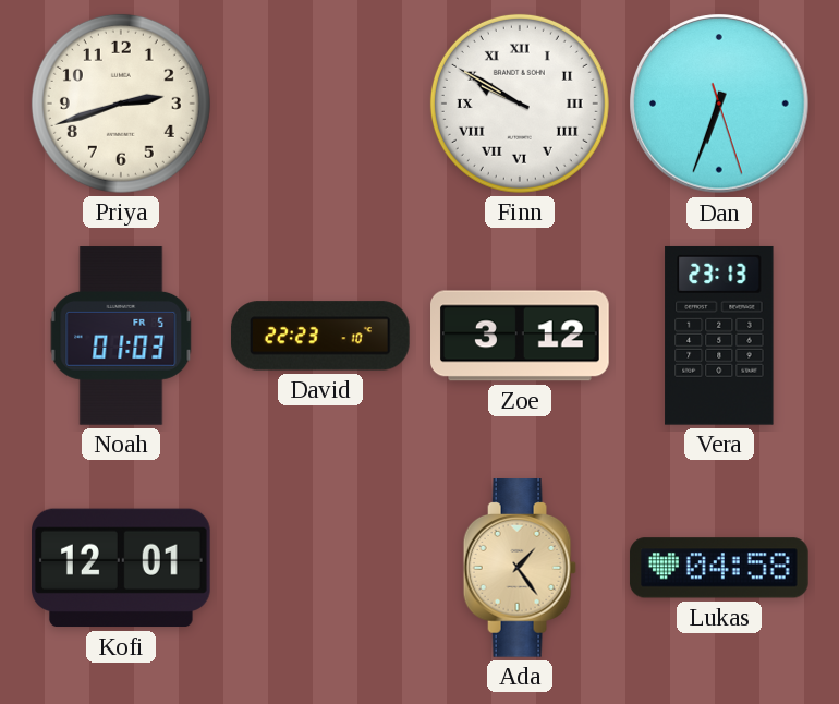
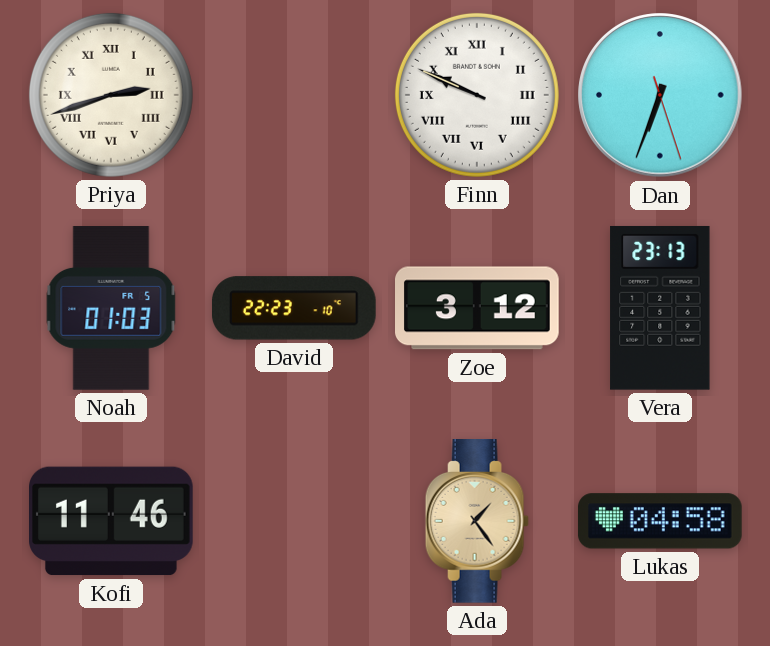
Priya numerals: Arabic -> Roman (111, 95)
Finn: 9:50 -> 9:49 (477, 95)
Kofi: 12:01 -> 11:46 (112, 521)
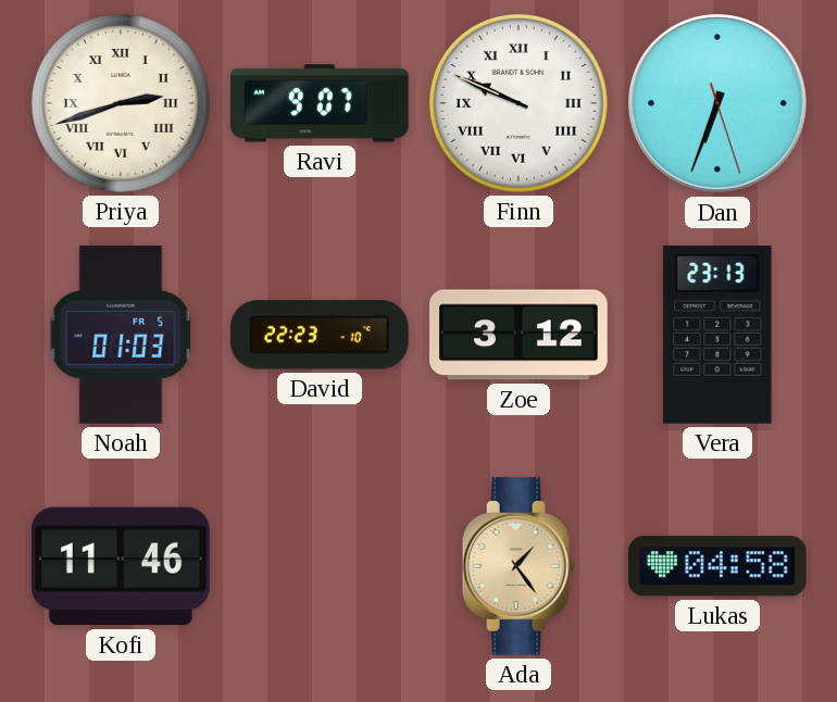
Ravi: none -> 9:07 (321, 103)
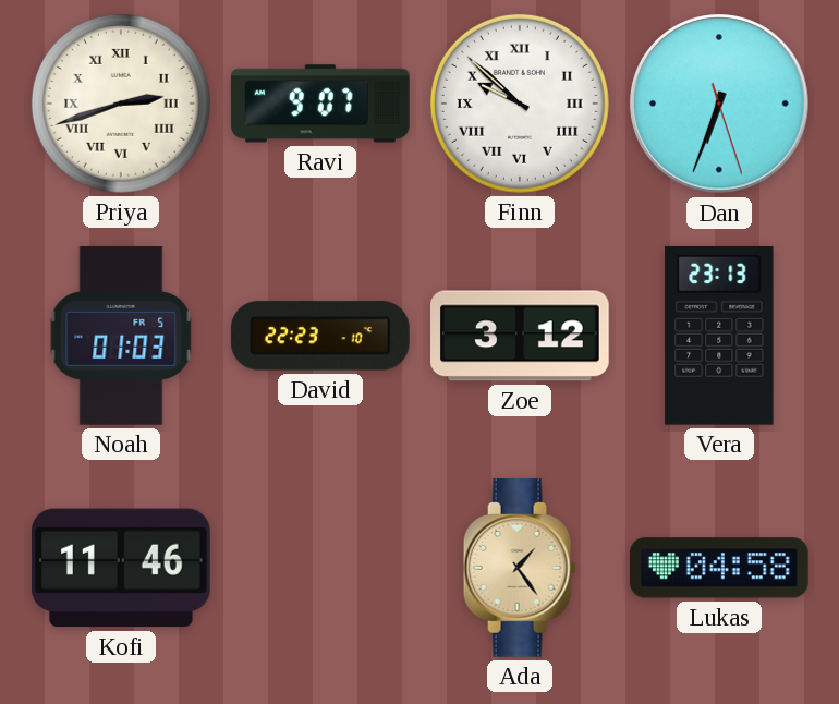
Finn: 9:49 -> 9:52 (520, 104)
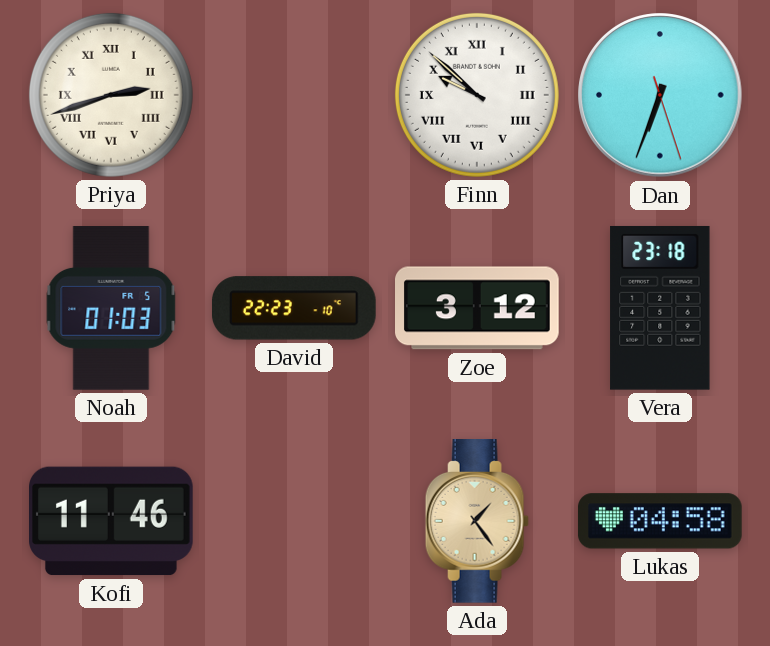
Ravi: 9:07 -> none (321, 104)
Vera: 23:13 -> 23:18 (660, 308)
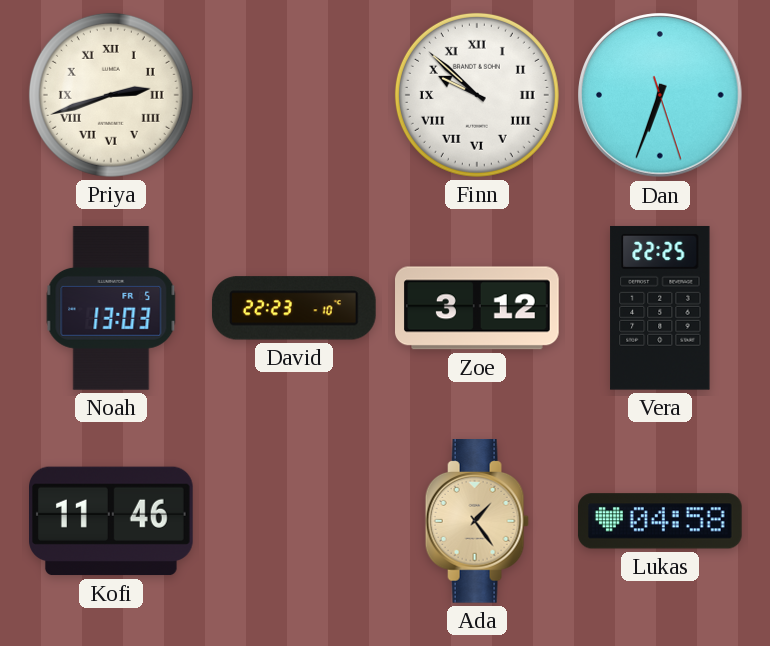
Noah: 01:03 -> 13:03 (111, 308)
Vera: 23:18 -> 22:25 (660, 308)
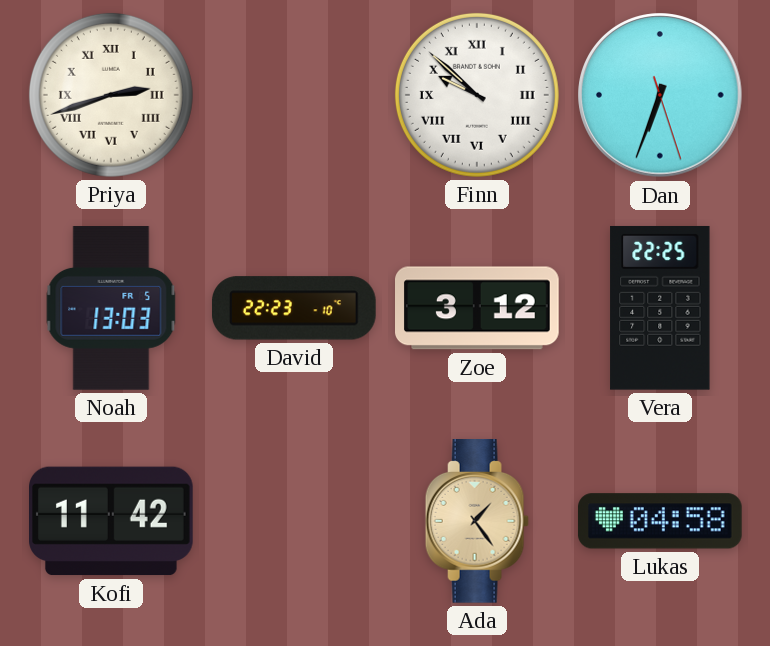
Kofi: 11:46 -> 11:42 (112, 521)
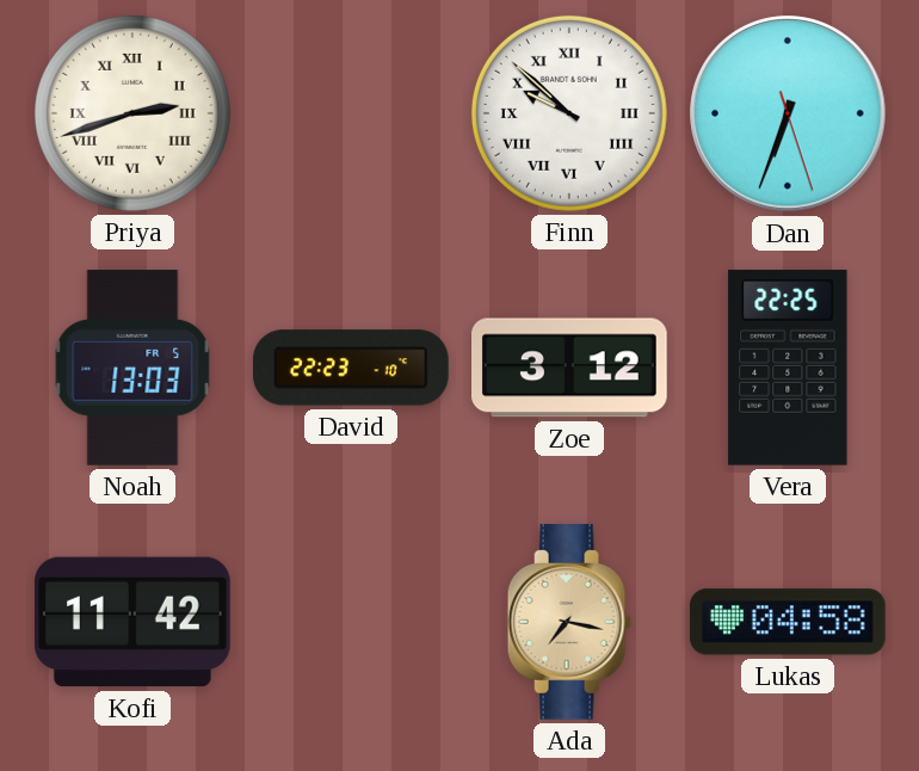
Ada: 1:24 -> 7:17 (569, 623)
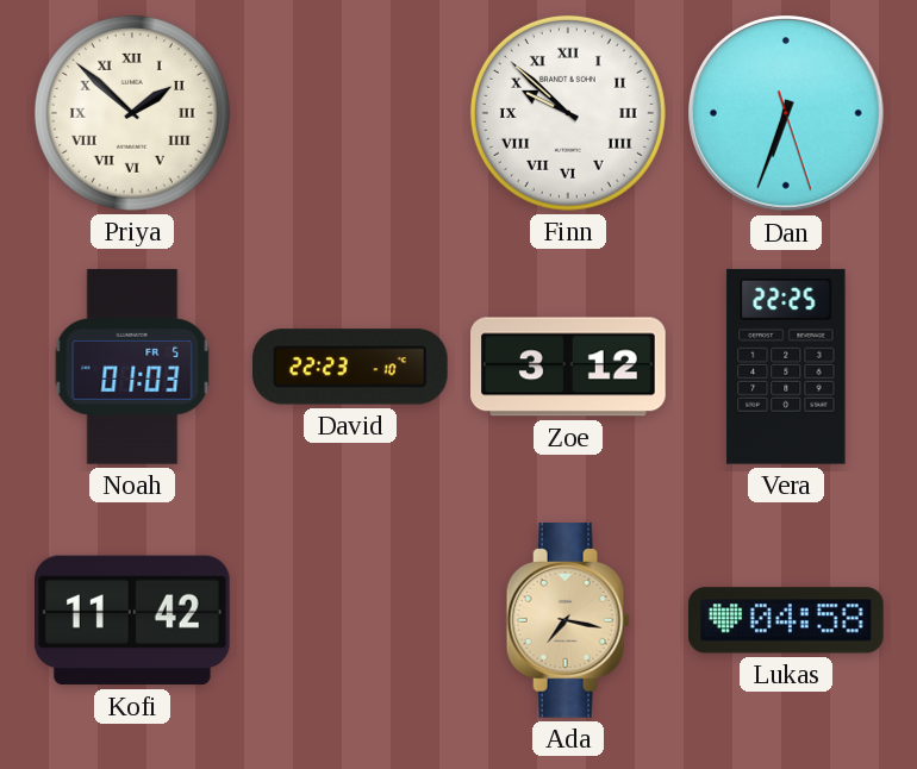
Priya: 2:42 -> 1:52 (132, 113)
Noah: 13:03 -> 01:03 (132, 367)
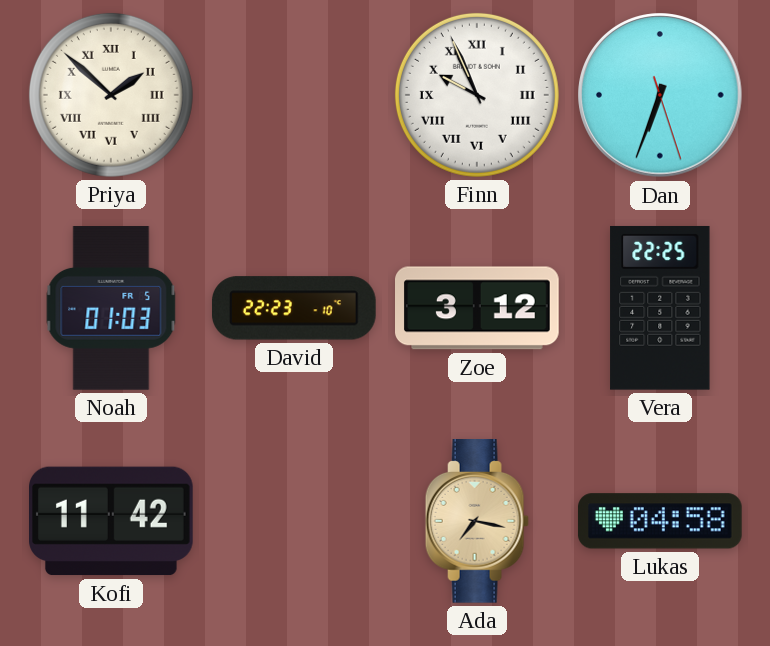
Finn: 9:52 -> 9:56 (477, 95)
